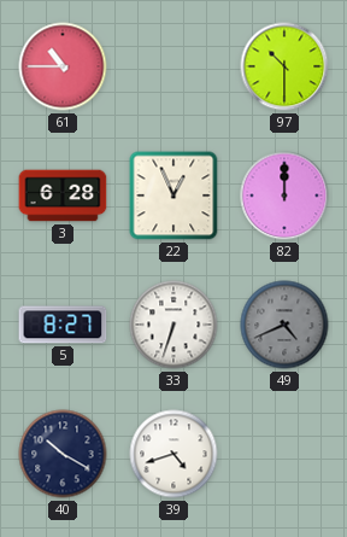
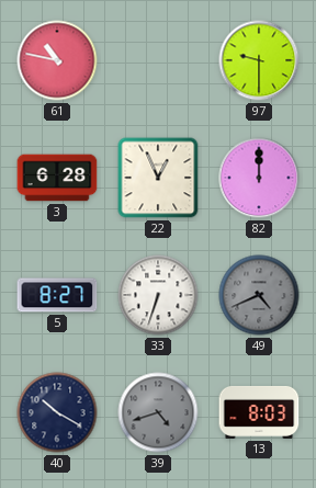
61: 10:45 -> 10:47 (57, 60)
97: 10:30 -> 9:30 (259, 60)
39 dial: white -> grey (158, 412)
13: none -> 8:03 (259, 412)
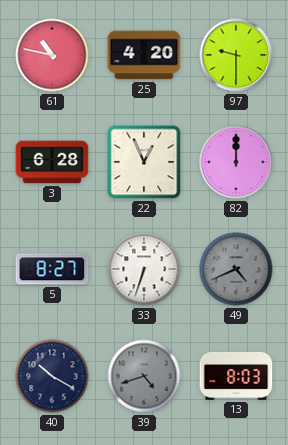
25: none -> 4:20 (144, 55)
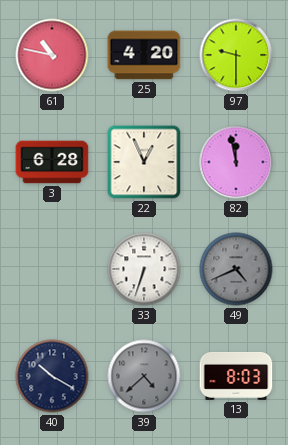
82: 12:00 -> 11:58 (236, 162)
5: 8:27 -> none (52, 269)
39: 4:42 -> 4:38 (144, 376)
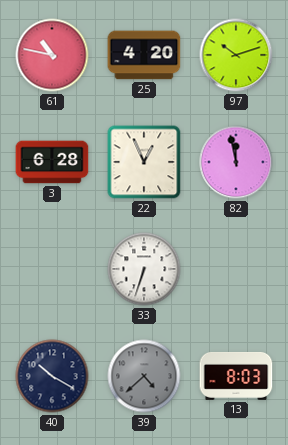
97: 9:30 -> 10:12 (236, 55)
49: 4:41 -> none (236, 269)
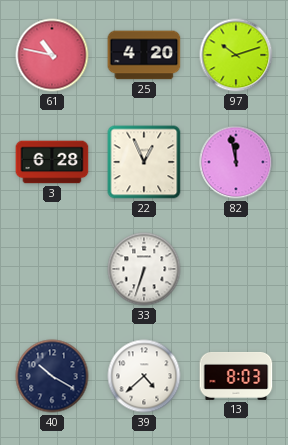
39 dial: grey -> white (144, 376)
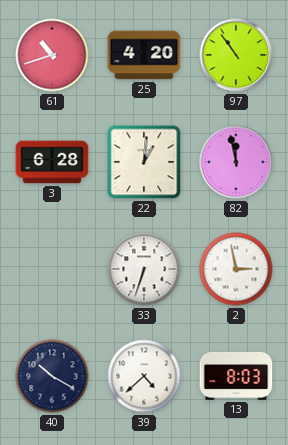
61: 10:47 -> 10:42 (52, 55)
97: 10:12 -> 10:54 (236, 55)
22: 12:56 -> 1:01 (144, 162)
2: none -> 2:58 (236, 269)
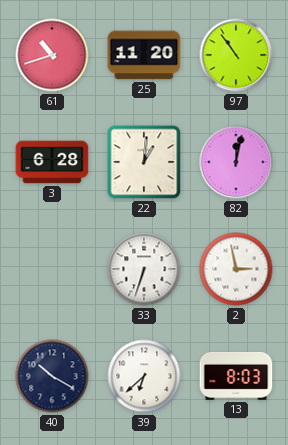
25: 4:20 -> 11:20 (144, 55)
82: 11:58 -> 12:02 (236, 162)
39: 4:38 -> 6:38 (144, 376)
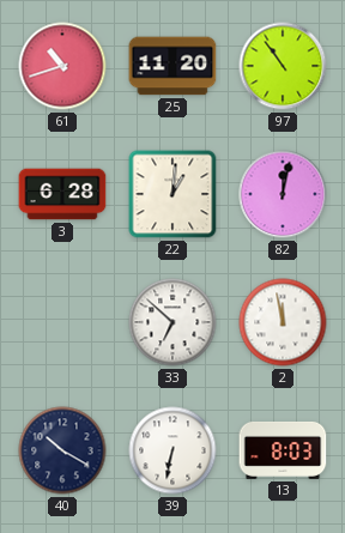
33: 6:33 -> 6:52 (172, 322)
2: 2:58 -> 11:58 (283, 322)
39: 6:38 -> 6:32 (172, 450)
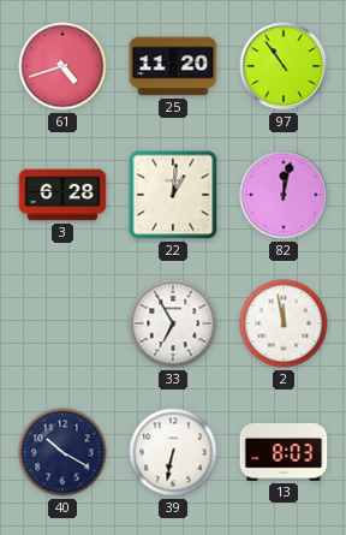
61: 10:42 -> 4:42 (62, 66)
33: 6:52 -> 6:55 (173, 323)
